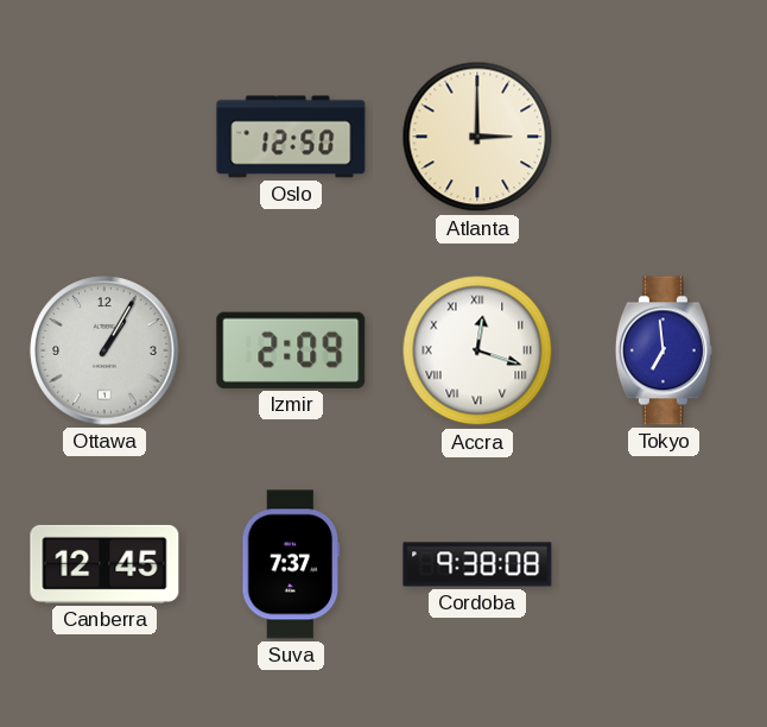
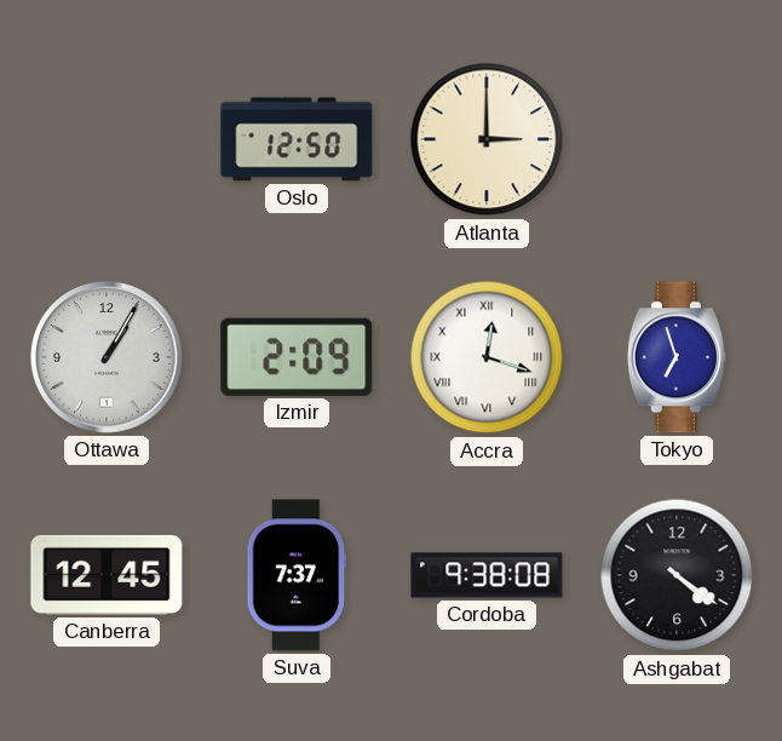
Tokyo: 6:59 -> 6:57 (677, 357)
Ashgabat: none -> 4:21 (677, 575)
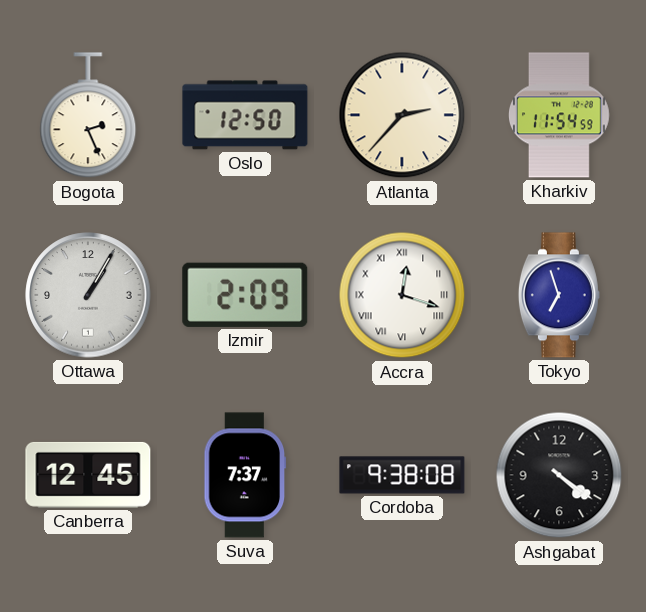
Bogota: none -> 2:26 (88, 116)
Atlanta: 3:00 -> 2:37 (402, 115)
Kharkiv: none -> 11:54 (560, 115)
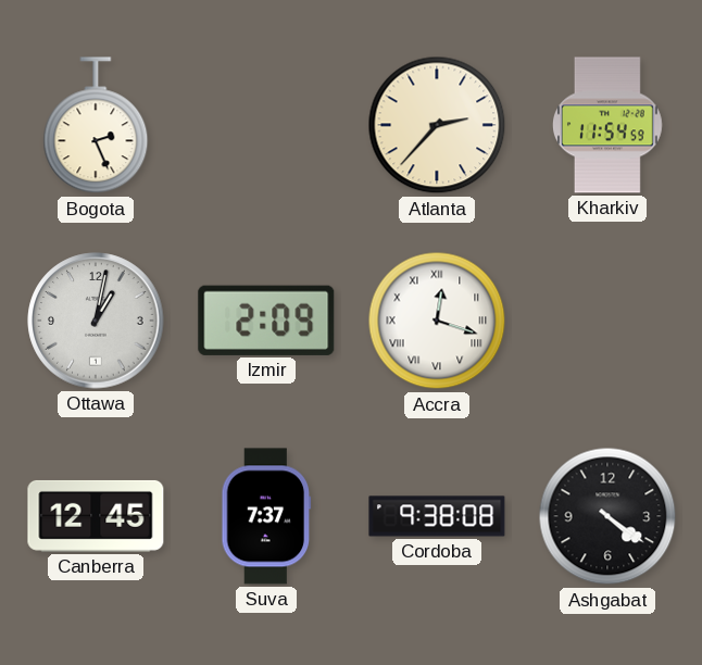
Oslo: 12:50 -> none (245, 115)
Ottawa: 1:05 -> 1:02 (96, 321)
Tokyo: 6:57 -> none (559, 295)
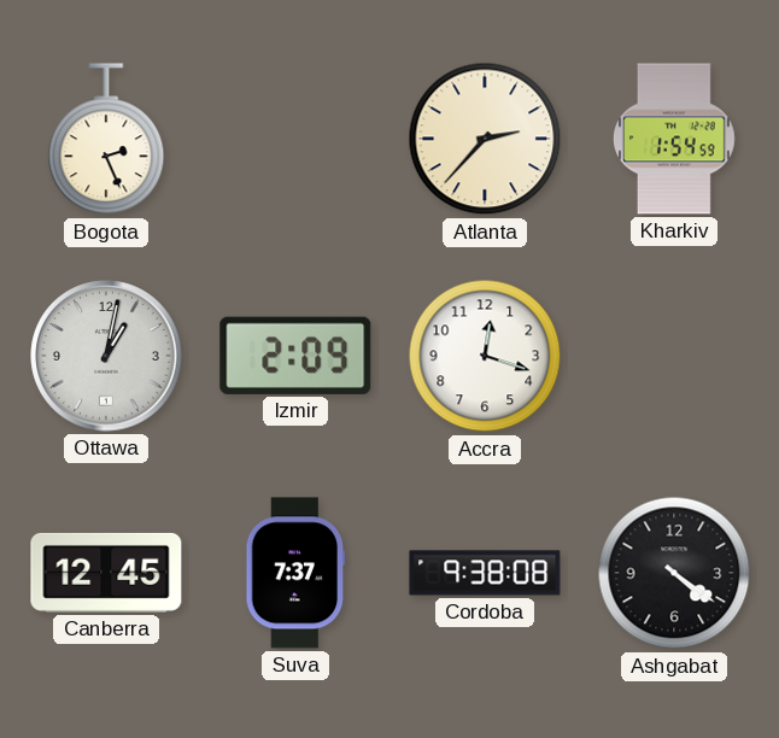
Kharkiv: 11:54 -> 1:54 (675, 139)
Accra numerals: Roman -> Arabic (485, 356)
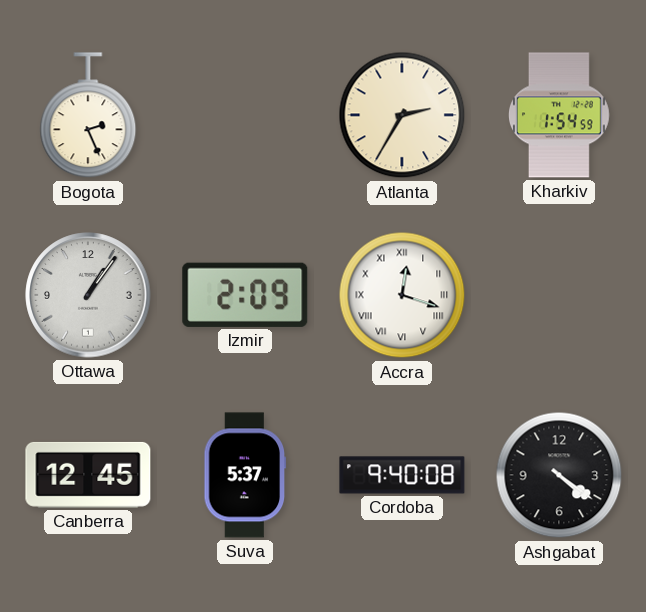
Atlanta: 2:37 -> 2:35 (402, 115)
Ottawa: 1:02 -> 1:06 (88, 295)
Accra numerals: Arabic -> Roman (402, 295)
Suva: 7:37 -> 5:37 (245, 475)
Cordoba: 9:38 -> 9:40 (402, 475)
